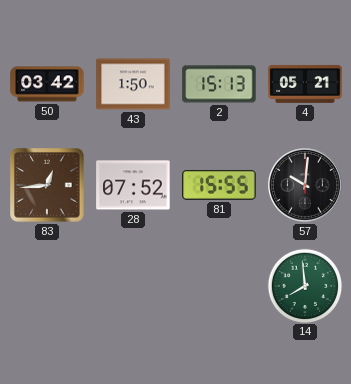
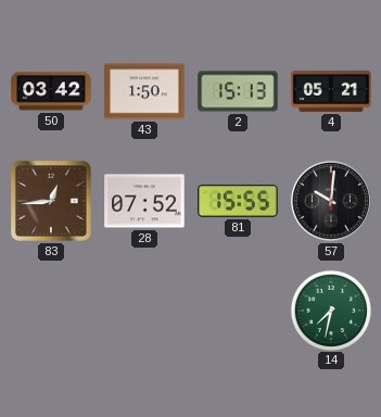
14: 7:59 -> 7:32 (330, 309)
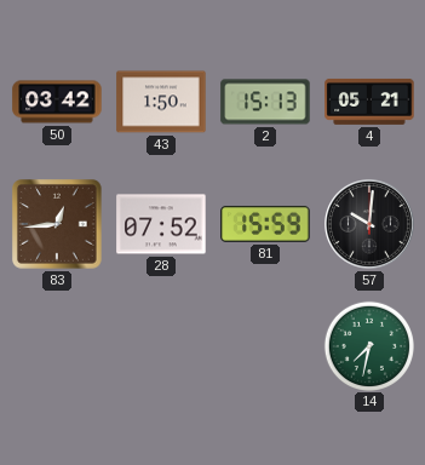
81: 15:55 -> 15:59 (265, 224)
